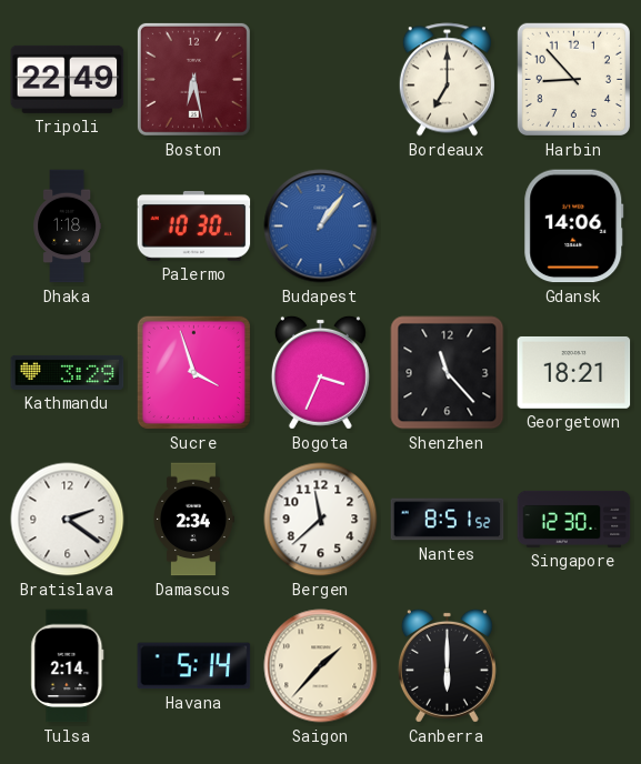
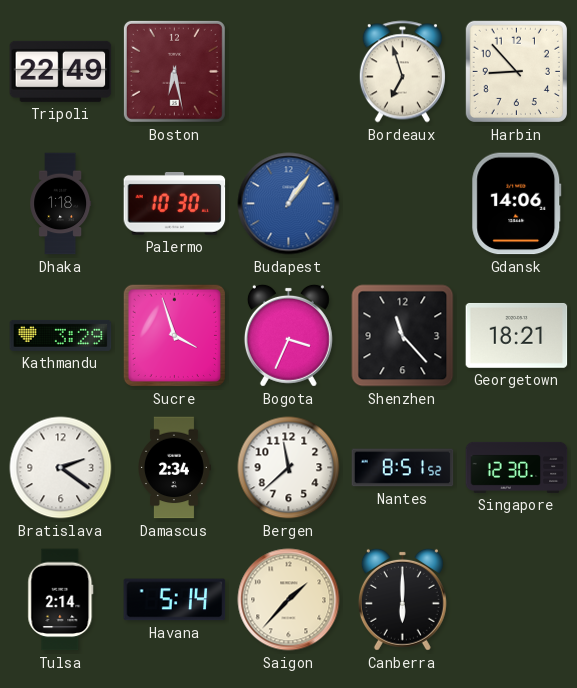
Bordeaux: 7:00 -> 6:57 (402, 72)
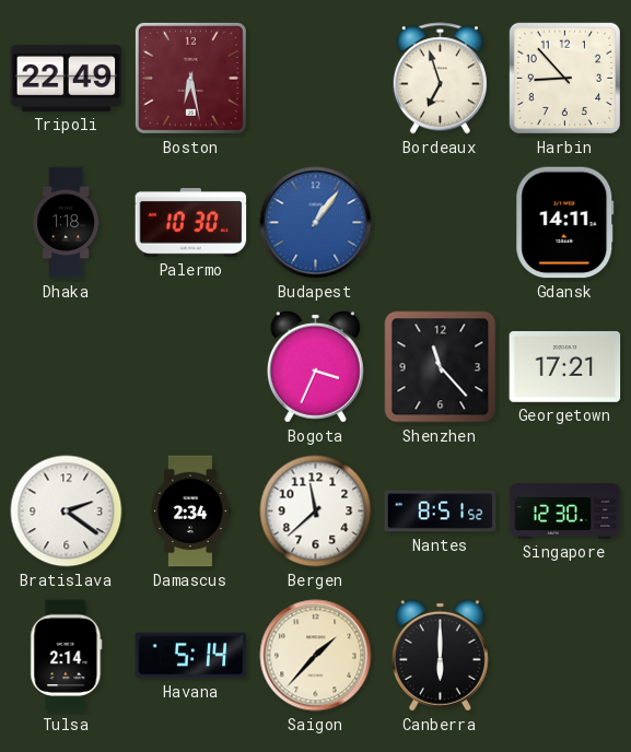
Gdansk: 14:06 -> 14:11 (565, 223)
Kathmandu: 3:29 -> none (61, 335)
Sucre: 3:57 -> none (174, 335)
Georgetown: 18:21 -> 17:21 (565, 366)
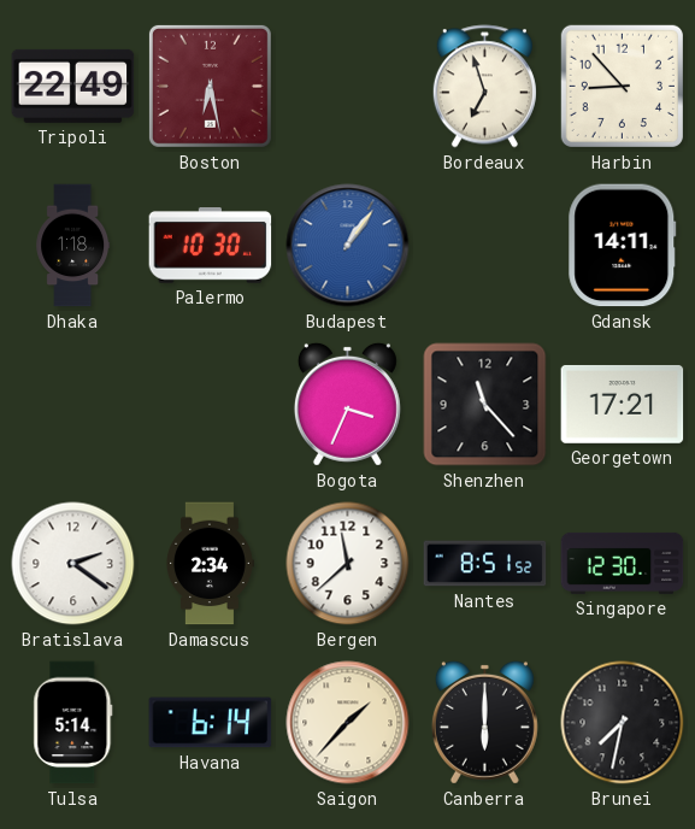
Tulsa: 2:14 -> 5:14 (73, 723)
Havana: 5:14 -> 6:14 (211, 723)
Brunei: none -> 7:32 (623, 723)
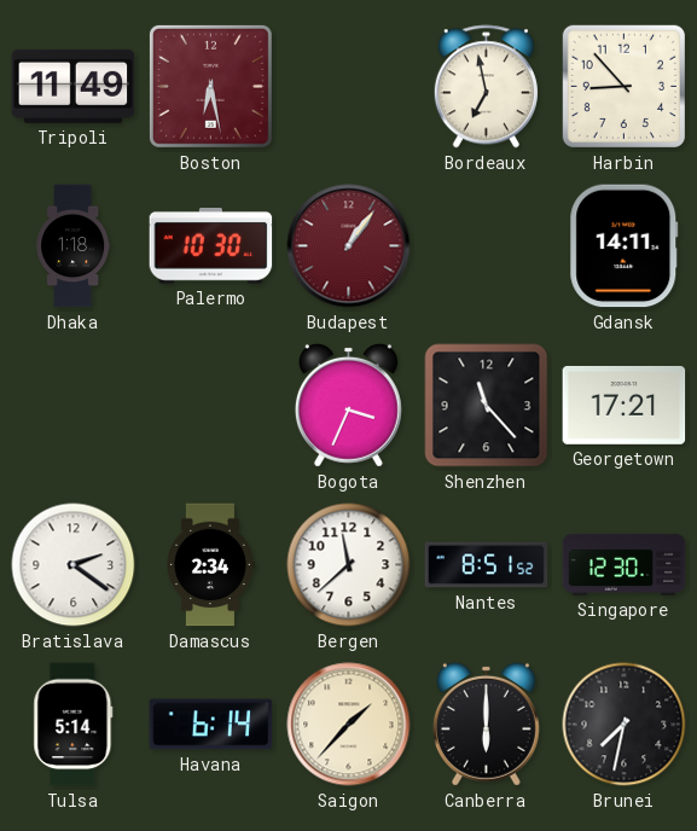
Tripoli: 22:49 -> 11:49 (74, 86)
Bordeaux: 6:57 -> 6:58 (486, 87)
Budapest dial: blue -> burgundy (349, 246)
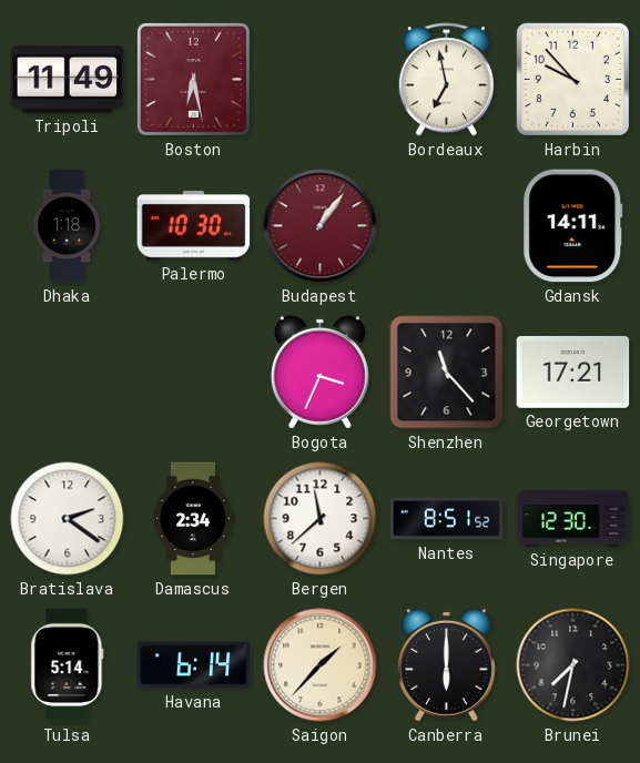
Harbin: 8:53 -> 9:53 (572, 79)
